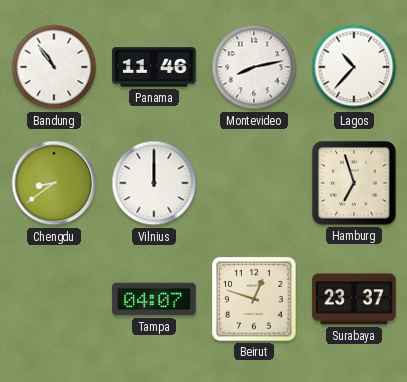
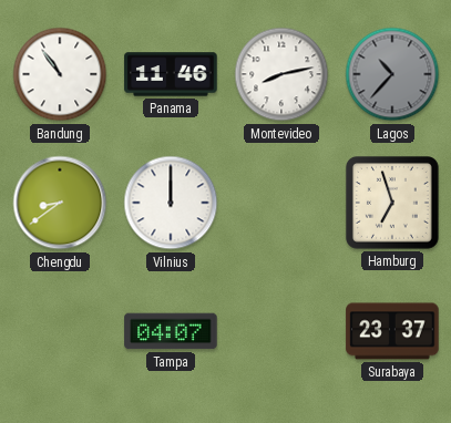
Lagos dial: white -> grey (392, 74)
Beirut: 12:48 -> none (254, 299)
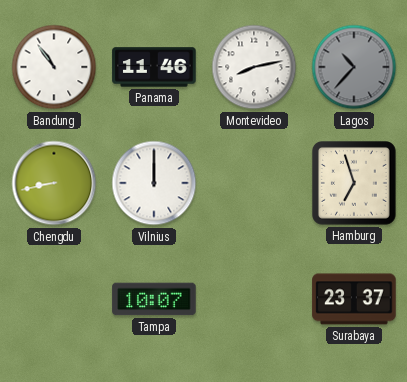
Chengdu: 8:39 -> 8:43 (54, 183)
Tampa: 04:07 -> 10:07 (154, 299)
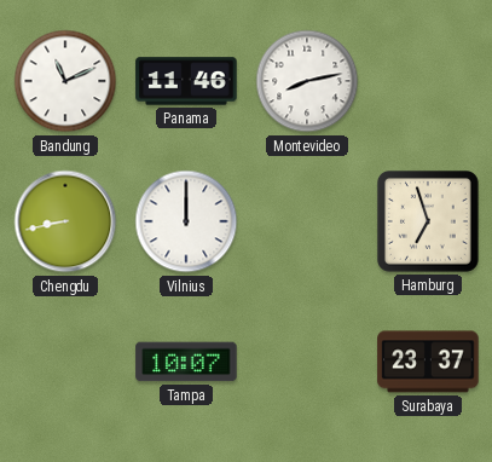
Bandung: 10:54 -> 11:11 (65, 81)
Lagos: 10:37 -> none (354, 67)
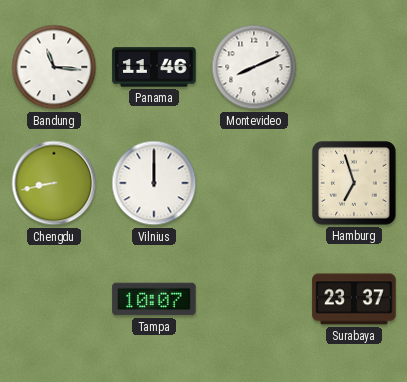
Bandung: 11:11 -> 11:16 (54, 67)
Montevideo: 8:13 -> 8:11 (254, 67)
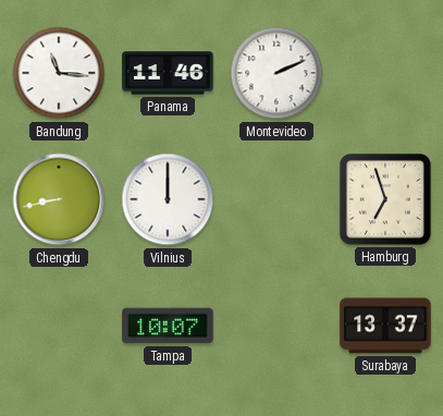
Montevideo: 8:11 -> 2:11 (276, 73)
Surabaya: 23:37 -> 13:37 (385, 326)
